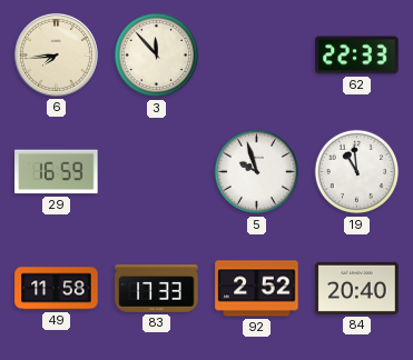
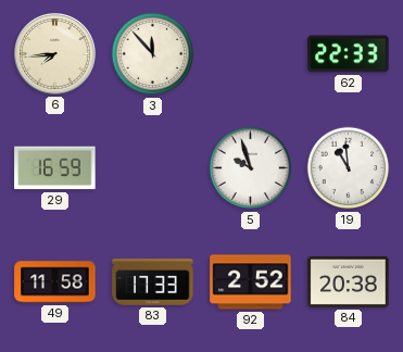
84: 20:40 -> 20:38 (349, 281)
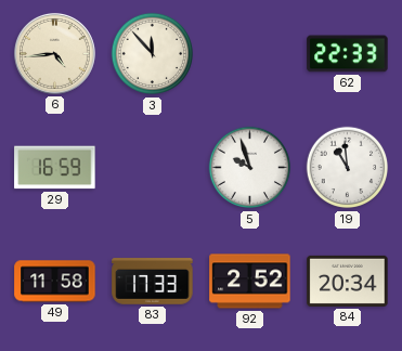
6: 7:44 -> 4:44 (54, 53)
84: 20:38 -> 20:34 (348, 281)
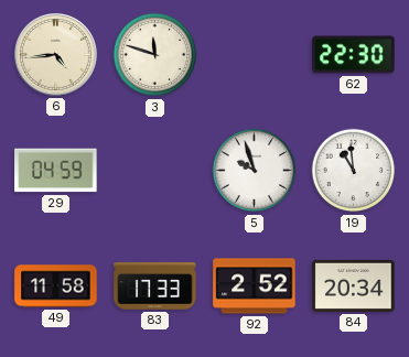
3: 11:53 -> 11:48 (155, 55)
62: 22:33 -> 22:30 (354, 55)
29: 16:59 -> 04:59 (56, 171)
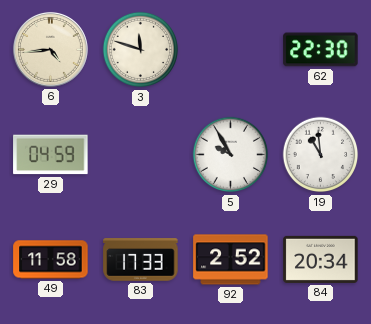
5: 9:57 -> 9:55 (231, 155)
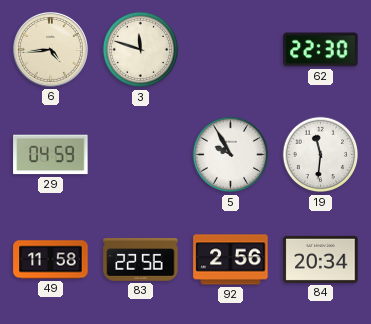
19: 10:59 -> 11:31 (321, 155)
83: 17:33 -> 22:56 (141, 260)
92: 2:52 -> 2:56 (231, 260)
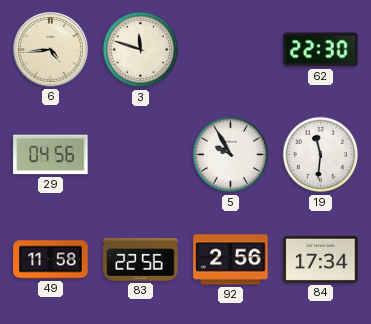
29: 04:59 -> 04:56 (51, 155)
84: 20:34 -> 17:34 (321, 259)
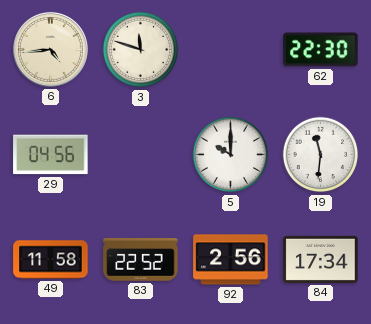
5: 9:55 -> 10:00 (231, 155)
83: 22:56 -> 22:52 (141, 260)
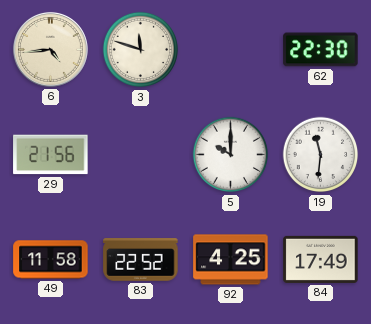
29: 04:56 -> 21:56 (51, 155)
92: 2:56 -> 4:25 (231, 260)
84: 17:34 -> 17:49 (321, 259)
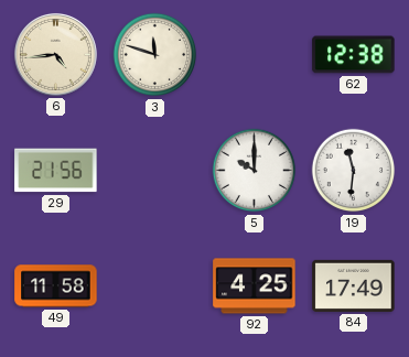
62: 22:30 -> 12:38 (354, 55)
83: 22:52 -> none (141, 260)
